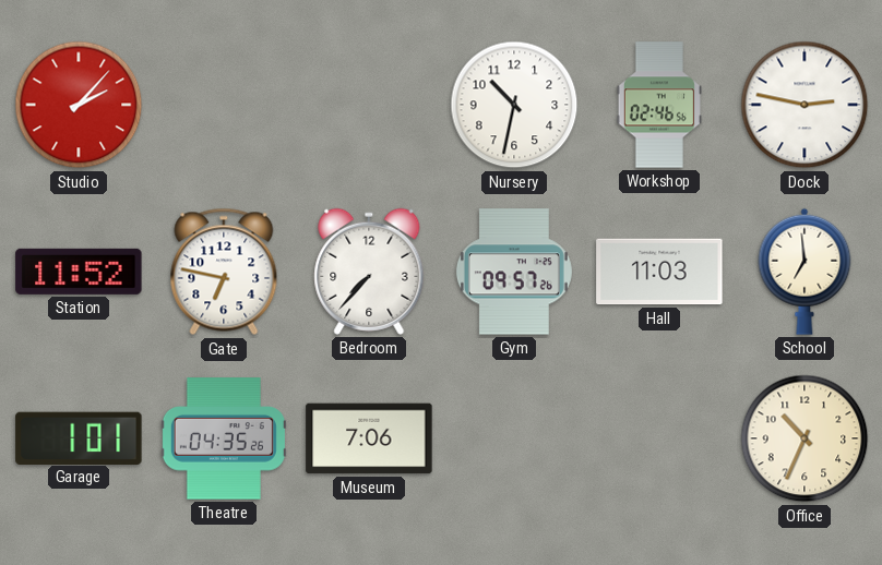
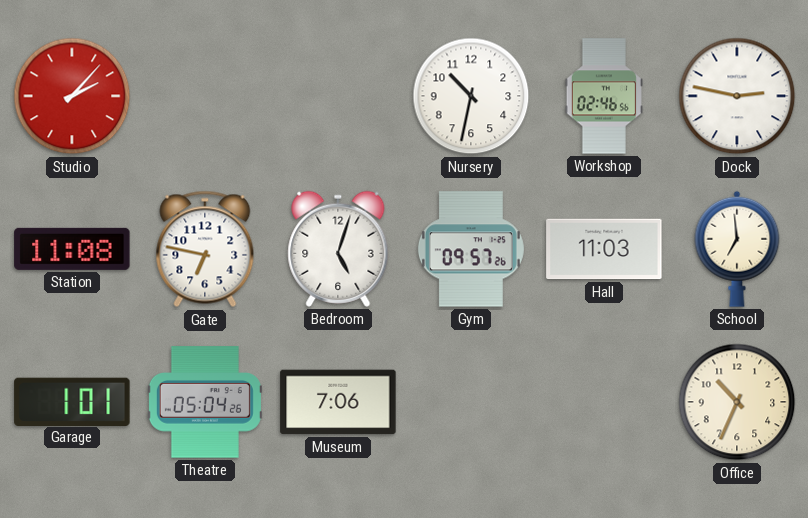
Station: 11:52 -> 11:08 (72, 249)
Bedroom: 7:37 -> 5:03 (338, 249)
Theatre: 04:35 -> 05:04 (205, 402)
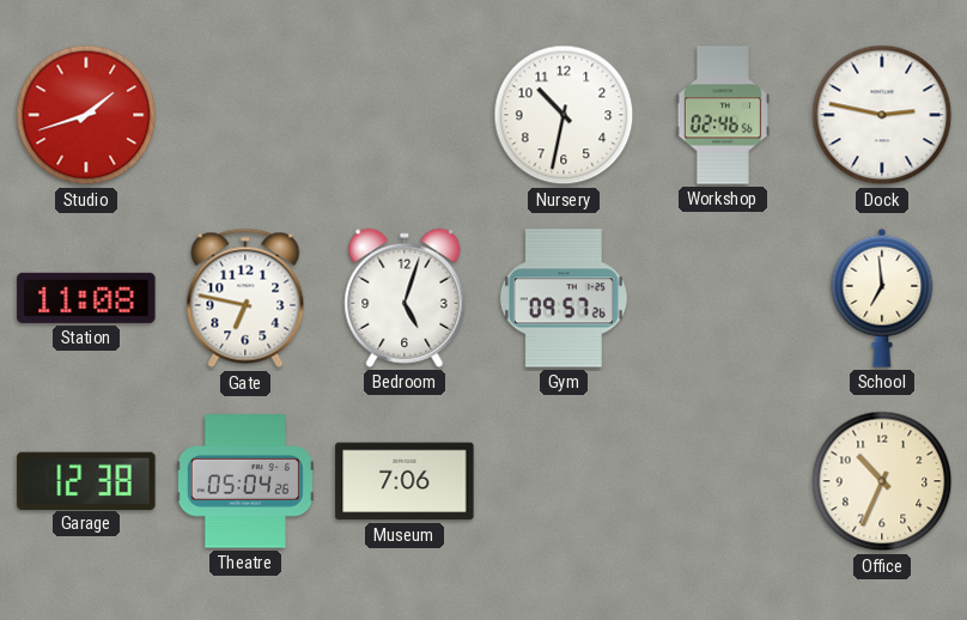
Studio: 2:07 -> 1:42 (86, 115)
Hall: 11:03 -> none (604, 249)
Garage: 1:01 -> 12:38 (86, 480)
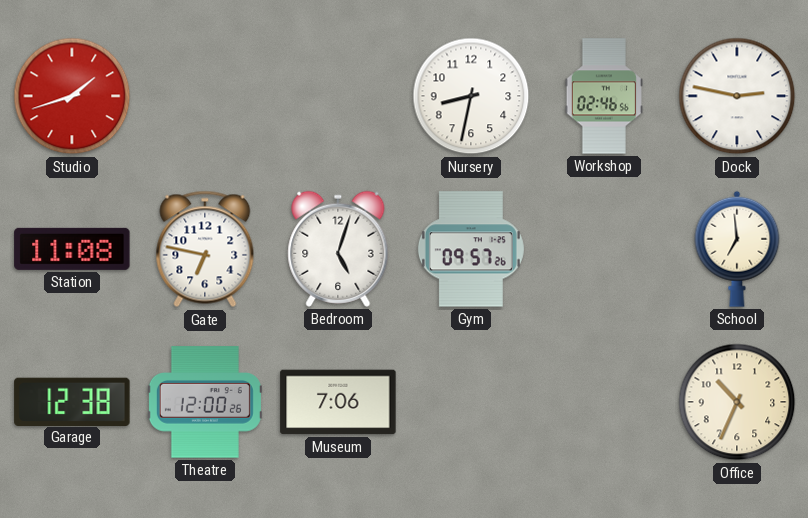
Nursery: 10:32 -> 8:32 (471, 96)
Theatre: 05:04 -> 12:00 (205, 402)
